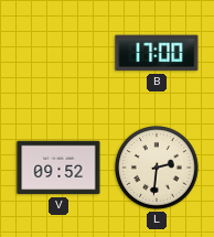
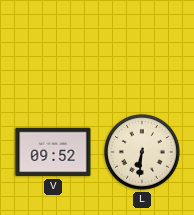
B: 17:00 -> none (157, 53)
L: 2:31 -> 6:31 (143, 153)
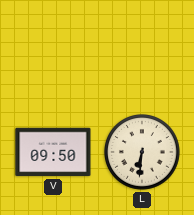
V: 09:52 -> 09:50 (53, 152)
